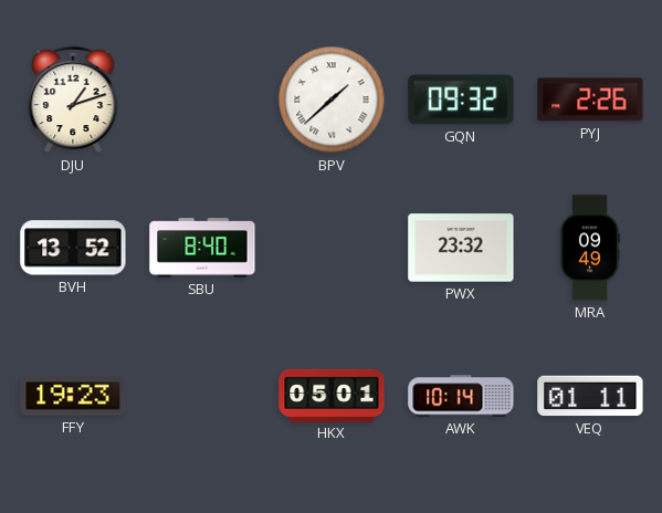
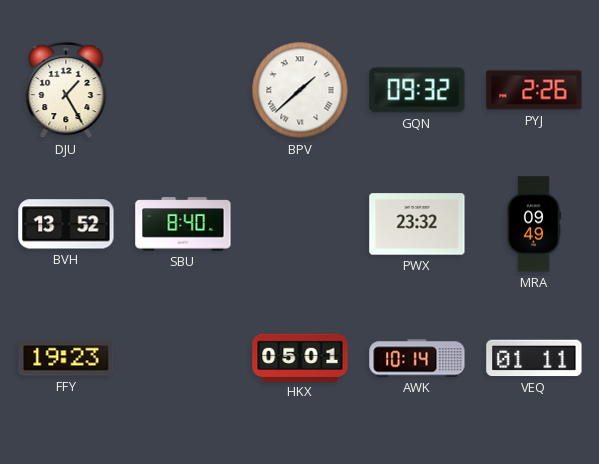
DJU: 1:12 -> 1:25 (66, 90)
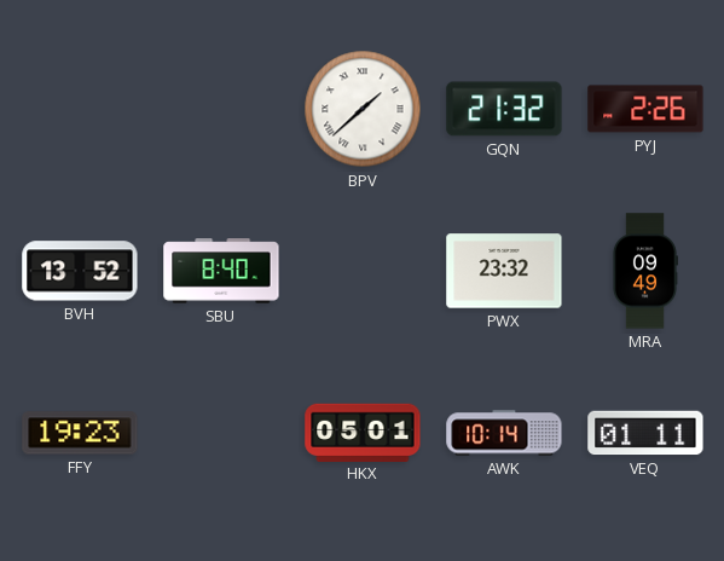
DJU: 1:25 -> none (66, 90)
GQN: 09:32 -> 21:32 (504, 109)
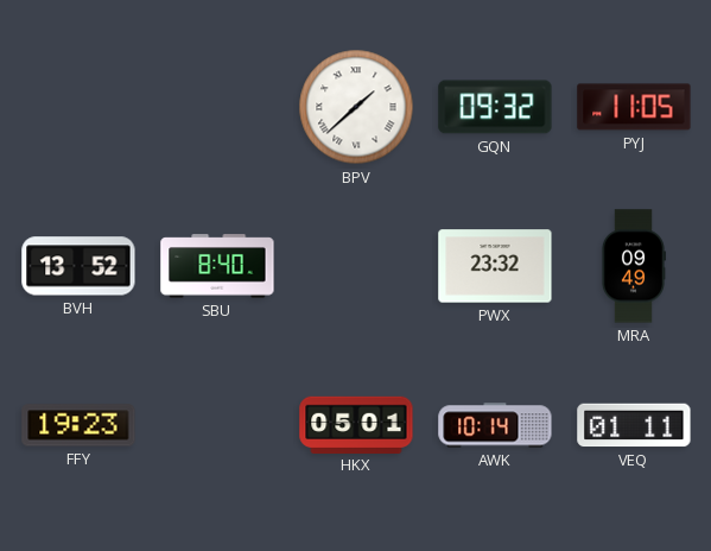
GQN: 21:32 -> 09:32 (495, 107)
PYJ: 2:26 -> 11:05 (634, 107)
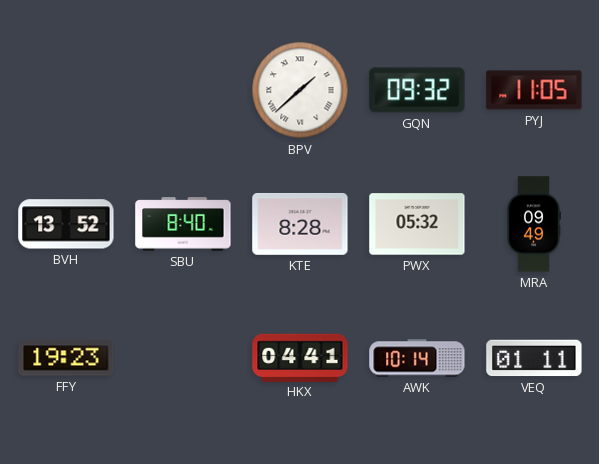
KTE: none -> 8:28 (300, 224)
PWX: 23:32 -> 05:32 (417, 224)
HKX: 05:01 -> 04:41 (300, 357)
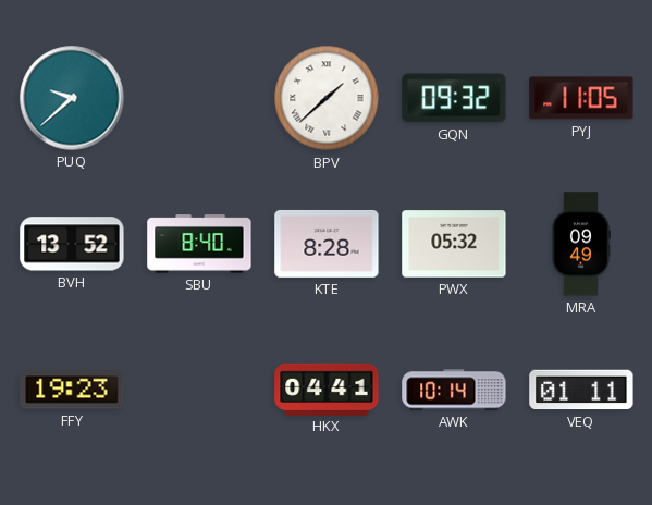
PUQ: none -> 9:38 (72, 98)
